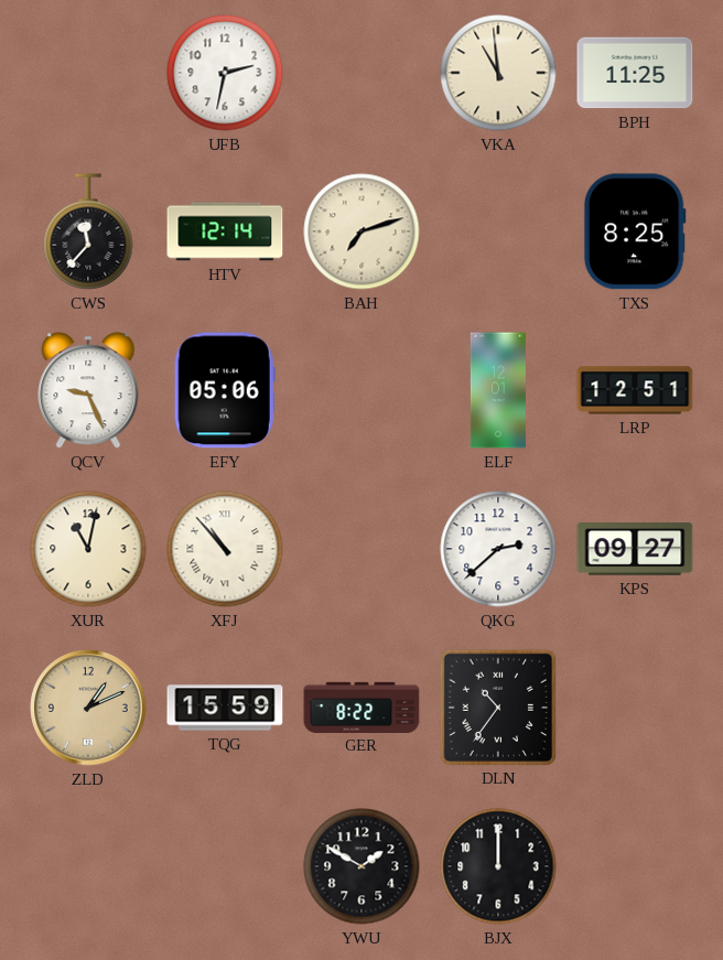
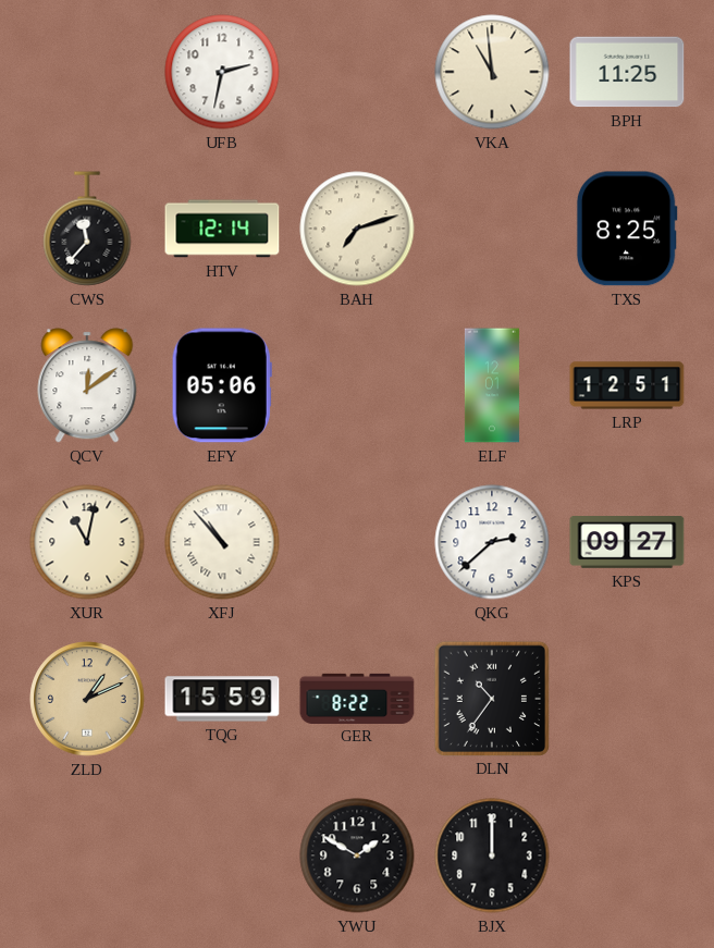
QCV: 9:26 -> 12:09 (87, 385)
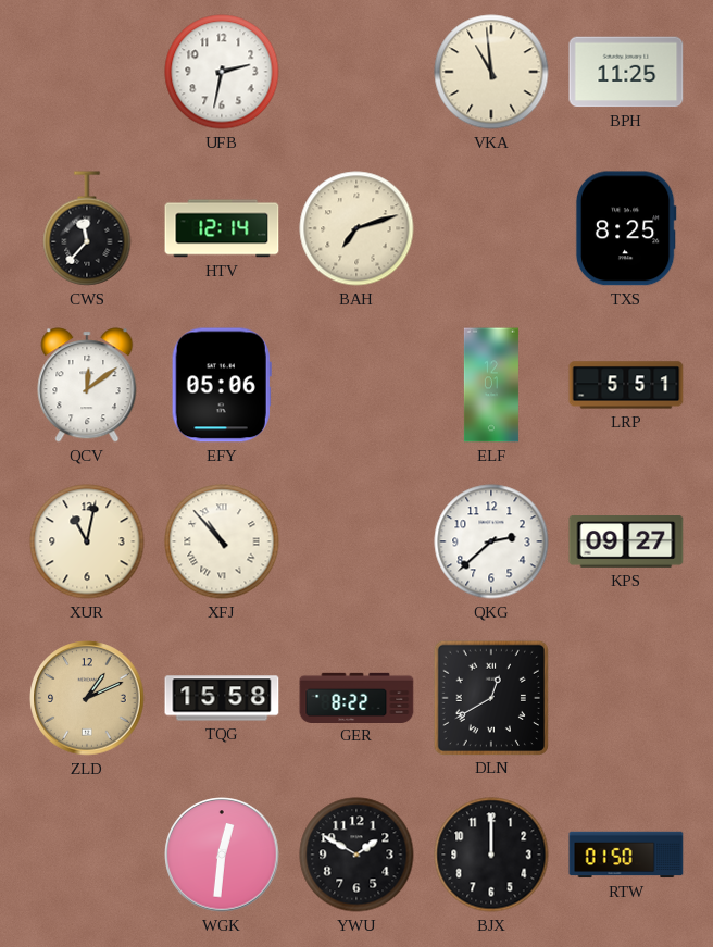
LRP: 12:51 -> 5:51 (626, 385)
TQG: 15:59 -> 15:58 (222, 698)
DLN: 10:36 -> 12:40 (490, 697)
WGK: none -> 12:31 (222, 855)
RTW: none -> 01:50 (626, 855)
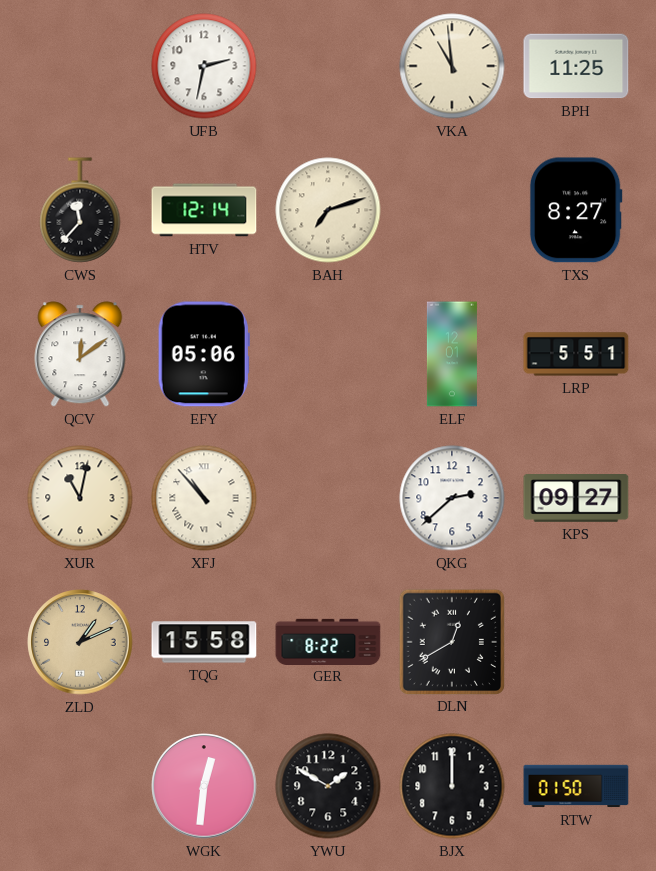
TXS: 8:25 -> 8:27 (576, 210)
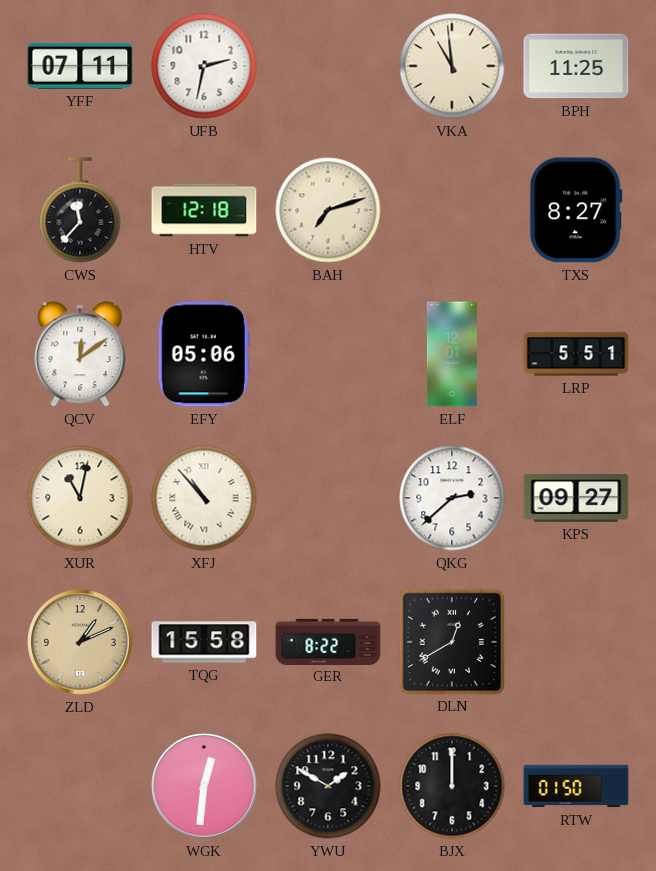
YFF: none -> 07:11 (80, 66)
HTV: 12:14 -> 12:18 (204, 210)
